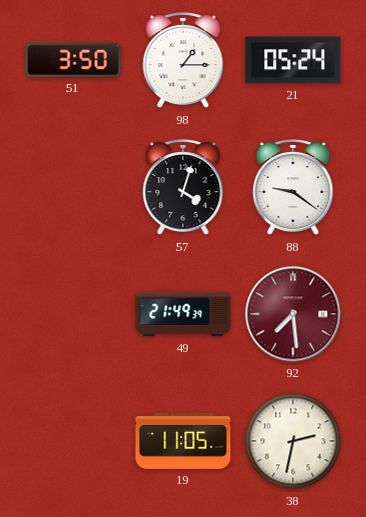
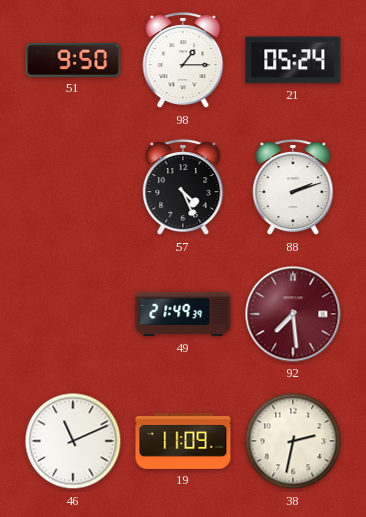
51: 3:50 -> 9:50 (73, 60)
57: 4:03 -> 4:26 (183, 188)
88: 9:21 -> 2:12 (293, 188)
46: none -> 11:11 (73, 441)
19: 11:05 -> 11:09 (183, 441)
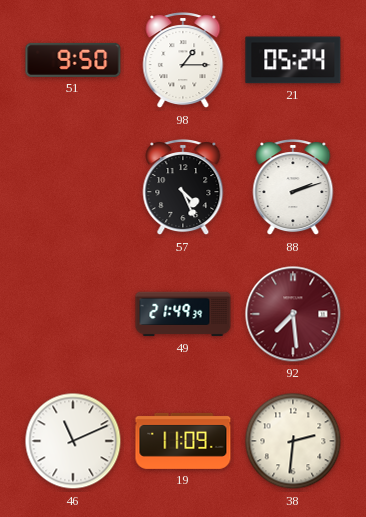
38: 2:32 -> 2:31 (293, 441)
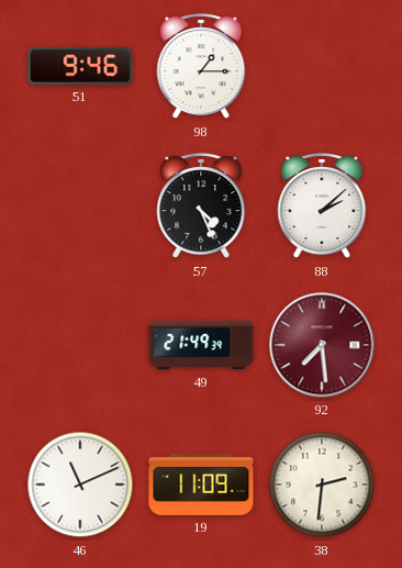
51: 9:50 -> 9:46 (80, 66)
21: 05:24 -> none (293, 60)
88: 2:12 -> 2:08 (322, 207)
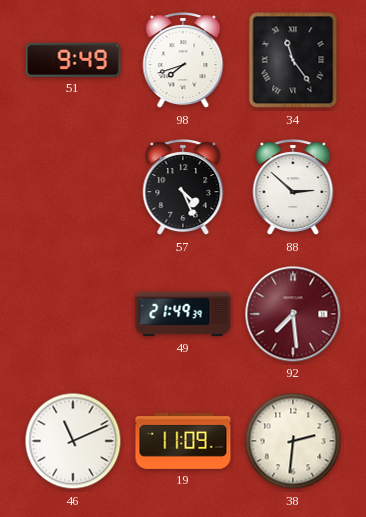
51: 9:46 -> 9:49 (73, 60)
98: 1:15 -> 7:42 (183, 61)
34: none -> 11:24 (293, 60)
88: 2:08 -> 2:52 (293, 188)
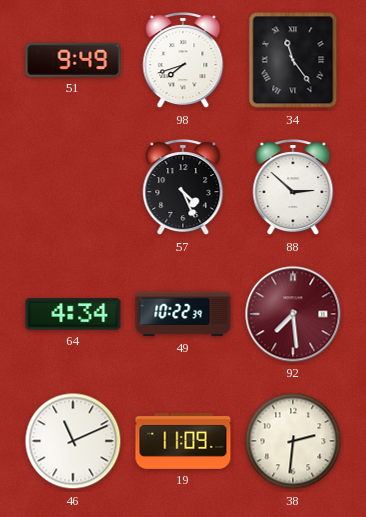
64: none -> 4:34 (73, 314)
49: 21:49 -> 10:22 (183, 314)
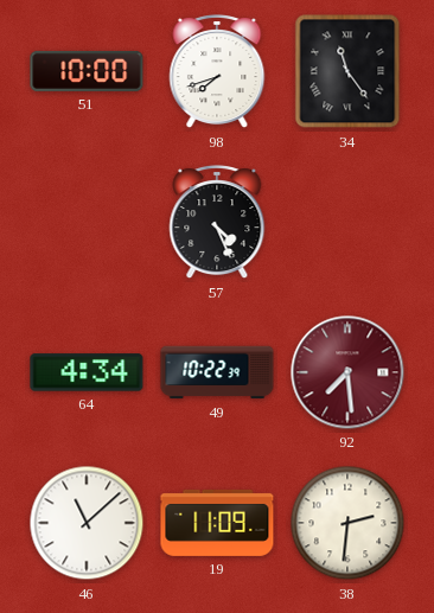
51: 9:49 -> 10:00 (87, 71)
88: 2:52 -> none (293, 188)
46: 11:11 -> 11:08 (87, 523)
